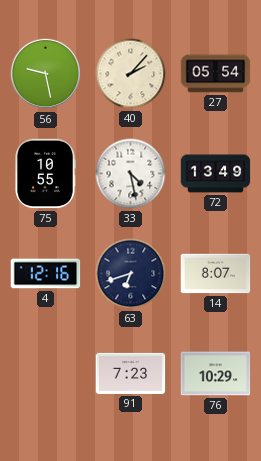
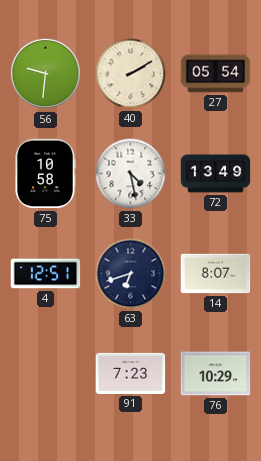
56: 9:28 -> 9:31 (46, 74)
40: 2:07 -> 2:10 (131, 74)
75: 10:55 -> 10:58 (45, 174)
4: 12:16 -> 12:51 (46, 274)
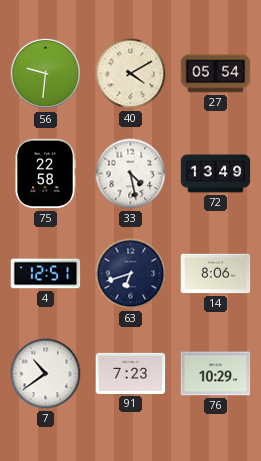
40: 2:10 -> 4:10 (131, 74)
75: 10:58 -> 22:58 (45, 174)
14: 8:07 -> 8:06 (216, 274)
7: none -> 10:39 (46, 374)
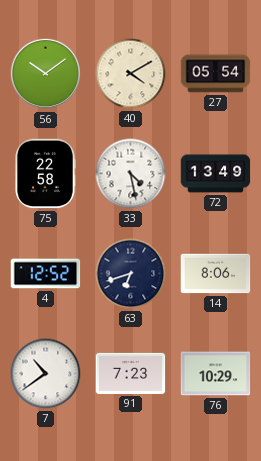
56: 9:31 -> 10:09 (46, 74)
4: 12:51 -> 12:52 (46, 274)
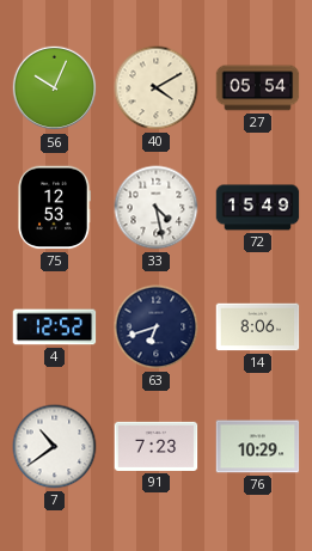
56: 10:09 -> 10:04 (55, 88)
75: 22:58 -> 12:53 (54, 208)
72: 13:49 -> 15:49 (258, 208)
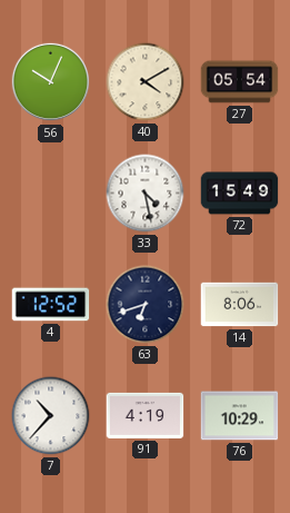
75: 12:53 -> none (54, 208)
7: 10:39 -> 10:37 (51, 416)
91: 7:23 -> 4:19 (146, 415)
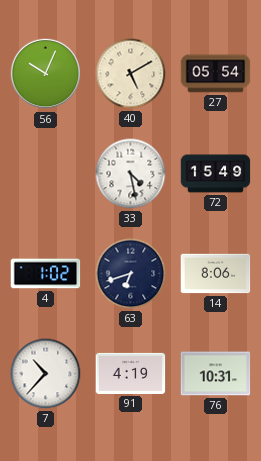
40: 4:10 -> 5:10 (131, 74)
4: 12:52 -> 1:02 (46, 274)
76: 10:29 -> 10:31 (216, 374)
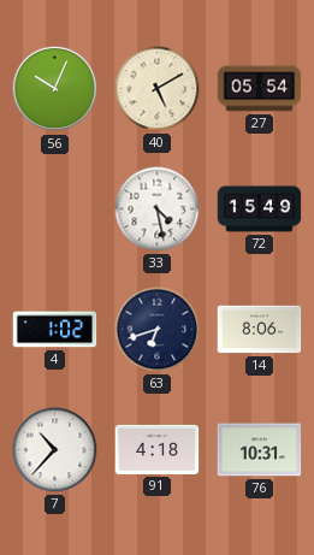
91: 4:19 -> 4:18 (158, 449)
